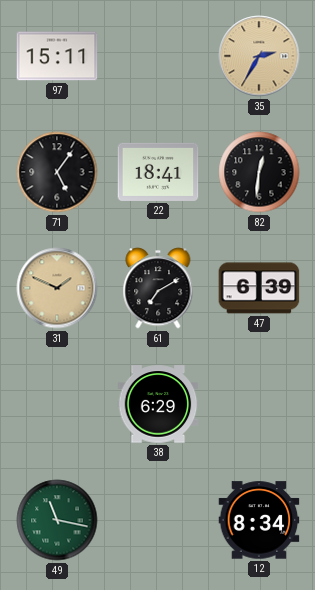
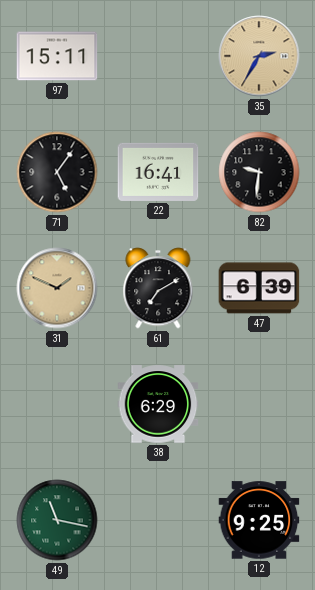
22: 18:41 -> 16:41 (158, 172)
82: 12:31 -> 9:31 (259, 172)
12: 8:34 -> 9:25 (259, 520)
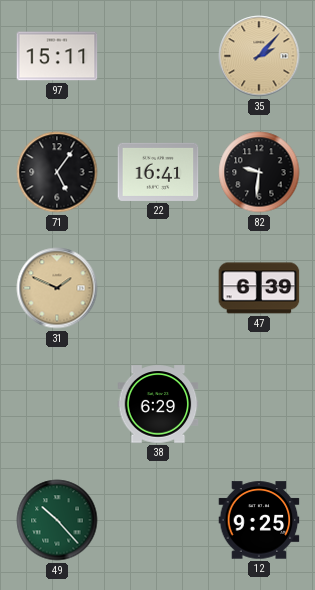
35: 2:35 -> 2:07 (259, 56)
61: 7:10 -> none (158, 288)
49: 11:17 -> 10:23 (57, 520)
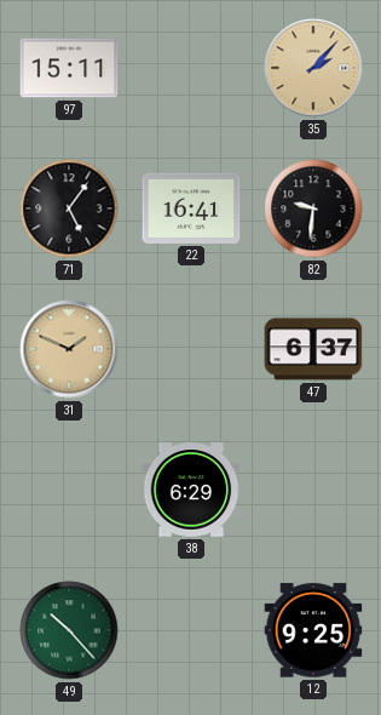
47: 6:39 -> 6:37 (313, 349)
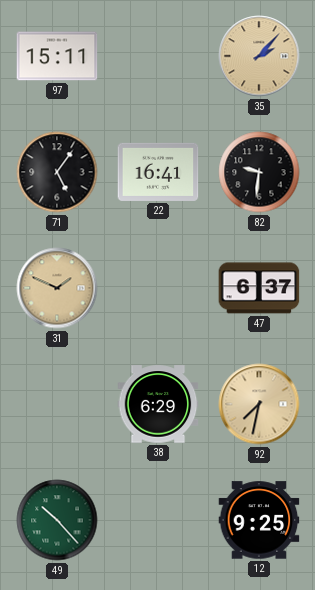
92: none -> 7:32 (259, 404)
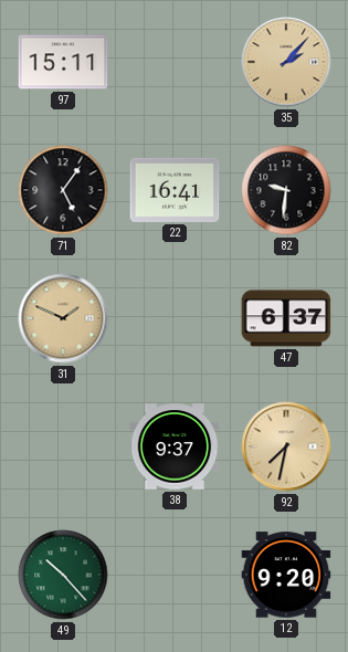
38: 6:29 -> 9:37 (175, 446)
12: 9:25 -> 9:20 (286, 575)
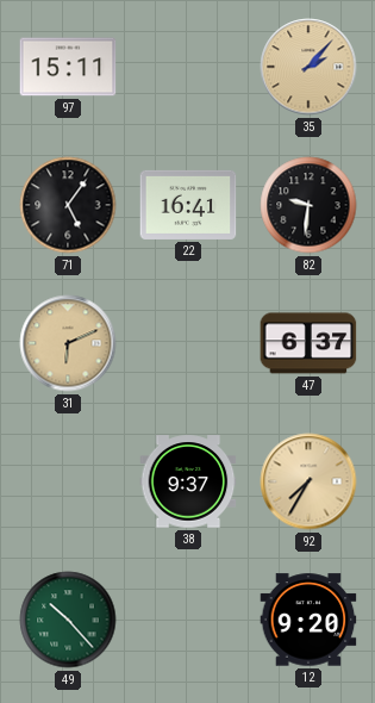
31: 1:49 -> 6:11 (68, 343)
92: 7:32 -> 7:35 (308, 481)
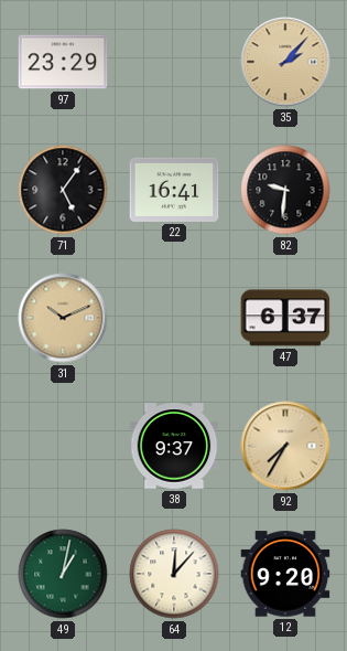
97: 15:11 -> 23:29 (63, 62)
31: 6:11 -> 10:11 (63, 318)
49: 10:23 -> 1:02 (63, 574)
64: none -> 12:07 (174, 574)
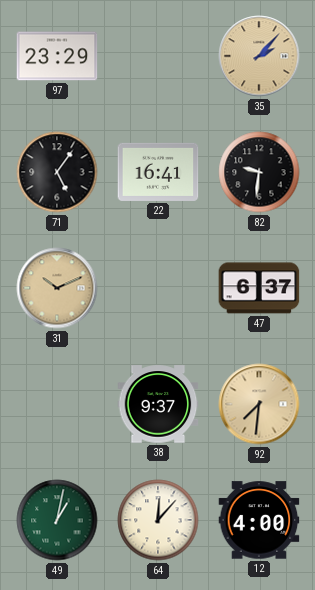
92: 7:35 -> 7:31 (259, 404)
12: 9:20 -> 4:00 (259, 520)
